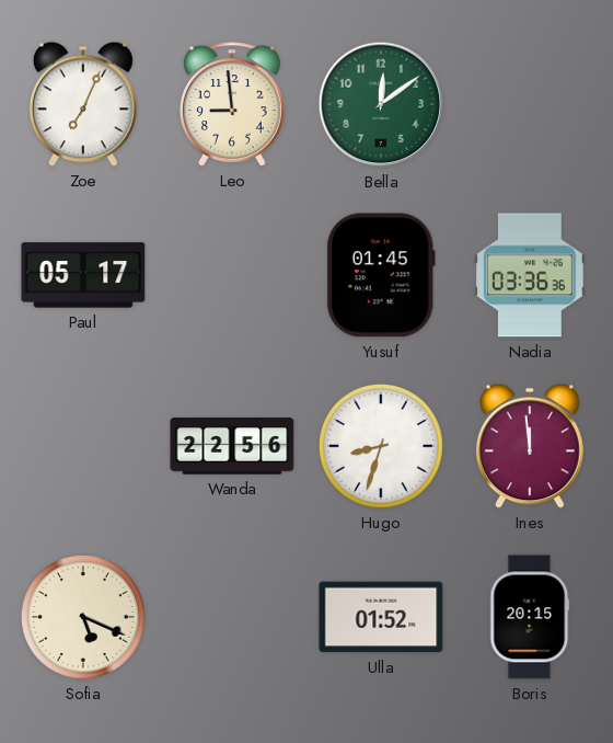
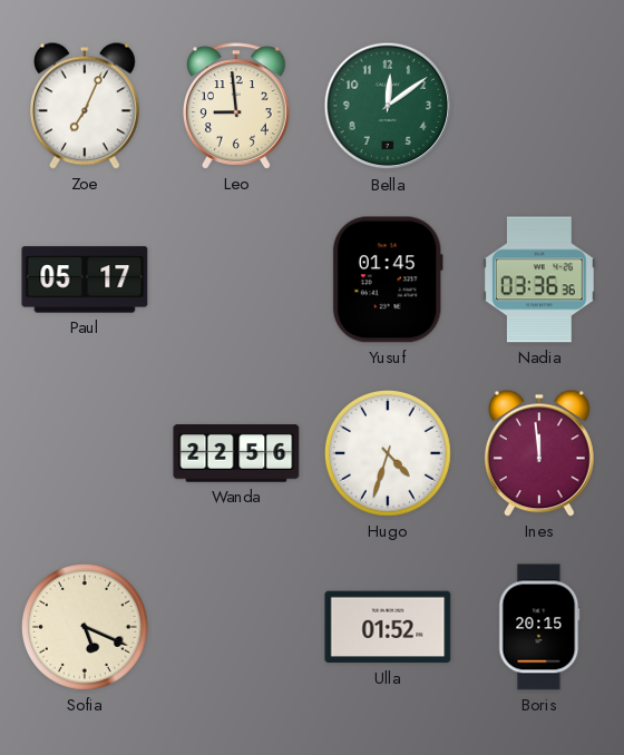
Hugo: 8:33 -> 4:33 (388, 453)
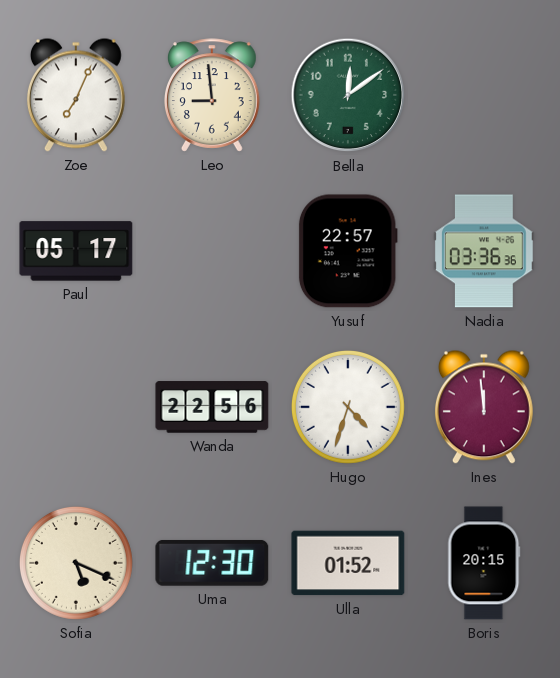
Yusuf: 01:45 -> 22:57 (348, 251)
Uma: none -> 12:30 (212, 563)
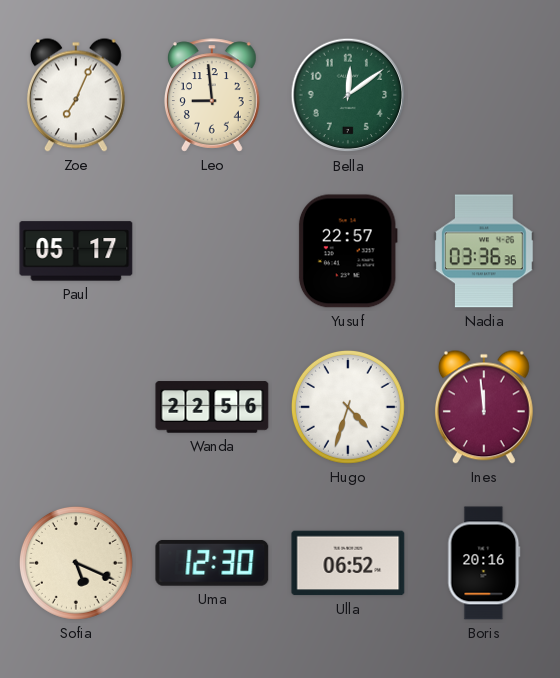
Ulla: 01:52 -> 06:52 (348, 563)
Boris: 20:15 -> 20:16 (484, 563)
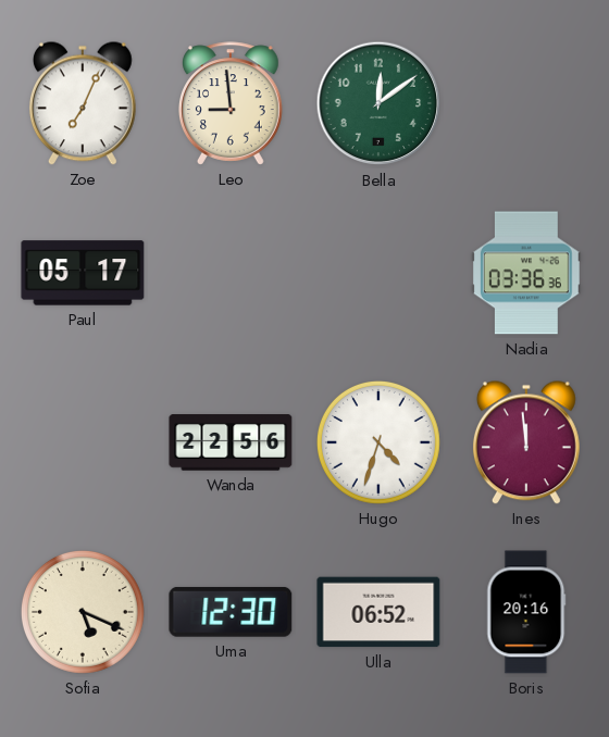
Yusuf: 22:57 -> none (348, 251)
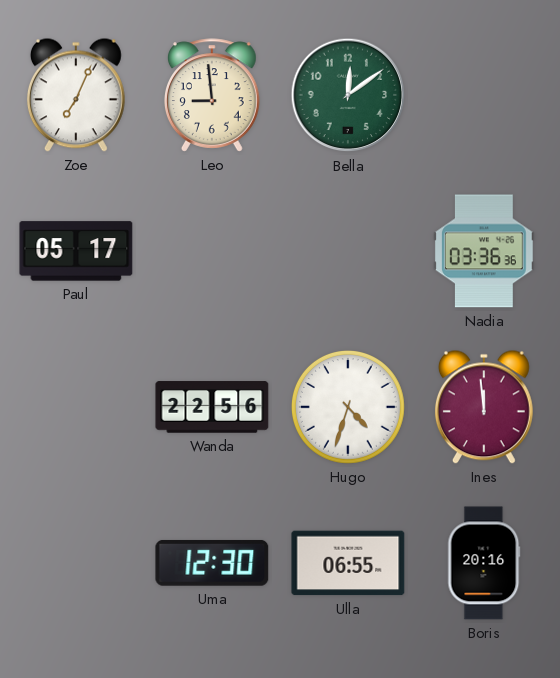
Sofia: 5:19 -> none (83, 612)
Ulla: 06:52 -> 06:55 (348, 563)
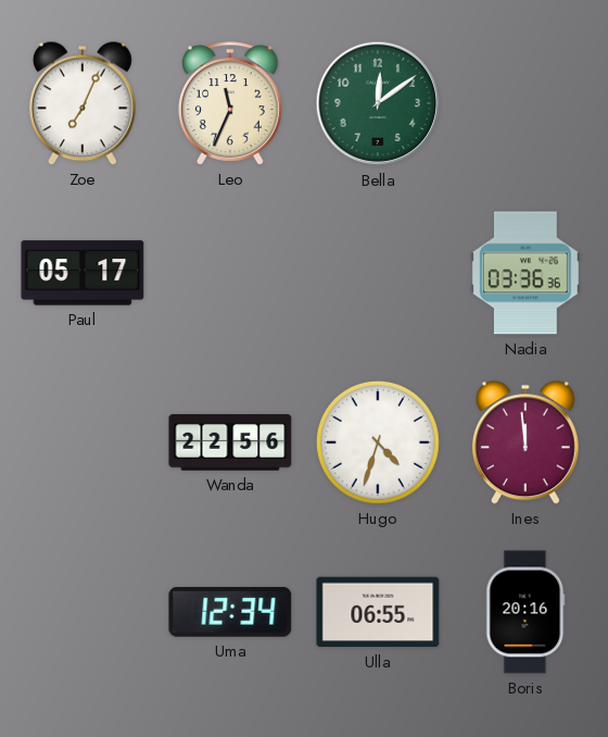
Leo: 8:59 -> 11:34 (230, 103)
Uma: 12:30 -> 12:34 (230, 612)
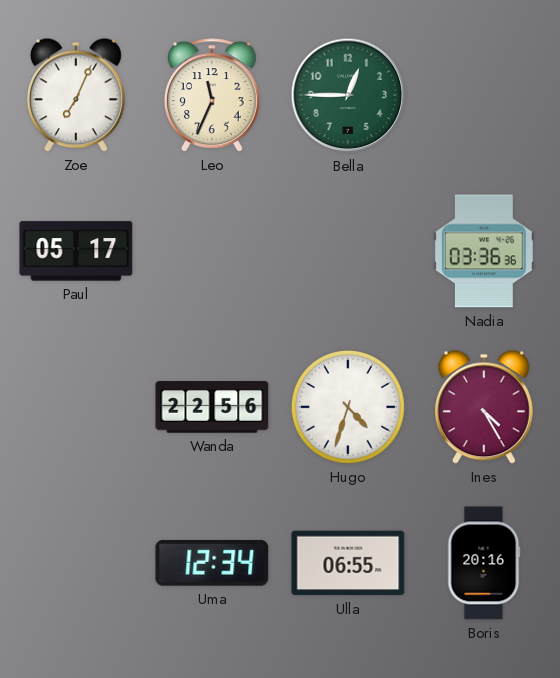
Bella: 12:09 -> 12:45 (348, 95)
Ines: 11:59 -> 4:25 (484, 407)
